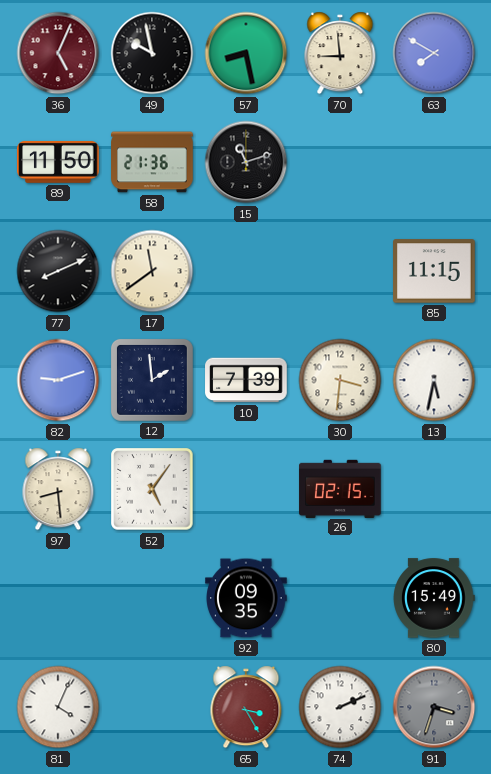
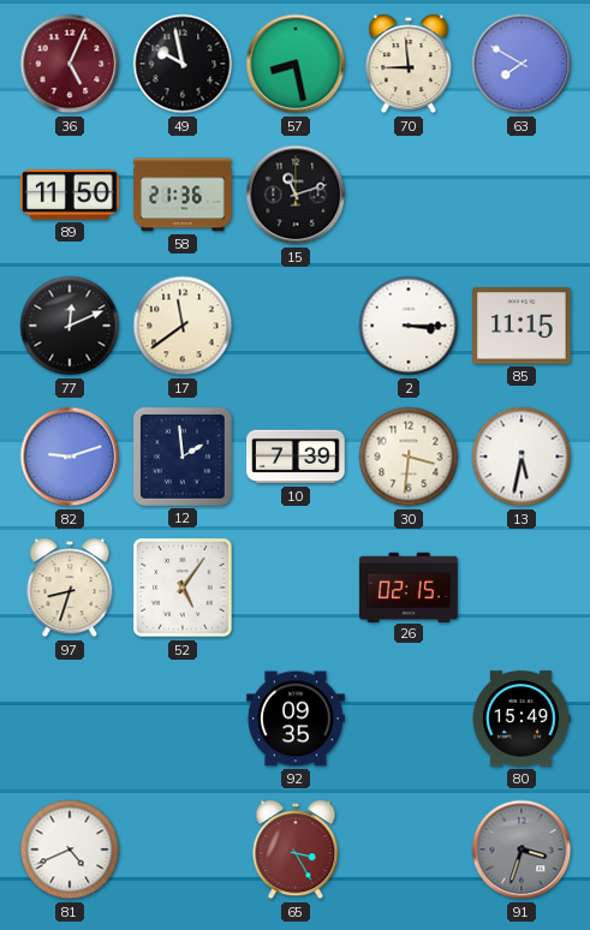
77: 8:11 -> 12:11 (70, 326)
2: none -> 3:15 (409, 326)
97: 8:29 -> 8:33 (70, 588)
81: 4:04 -> 4:41 (70, 849)
74: 2:11 -> none (340, 707)
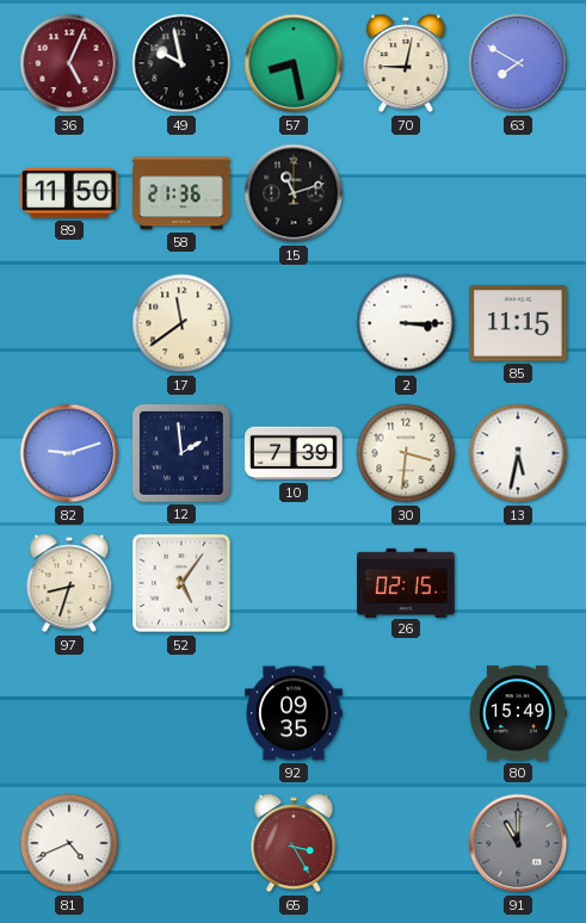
70: 8:59 -> 9:02 (406, 63)
77: 12:11 -> none (70, 326)
91: 3:33 -> 11:00 (518, 843)
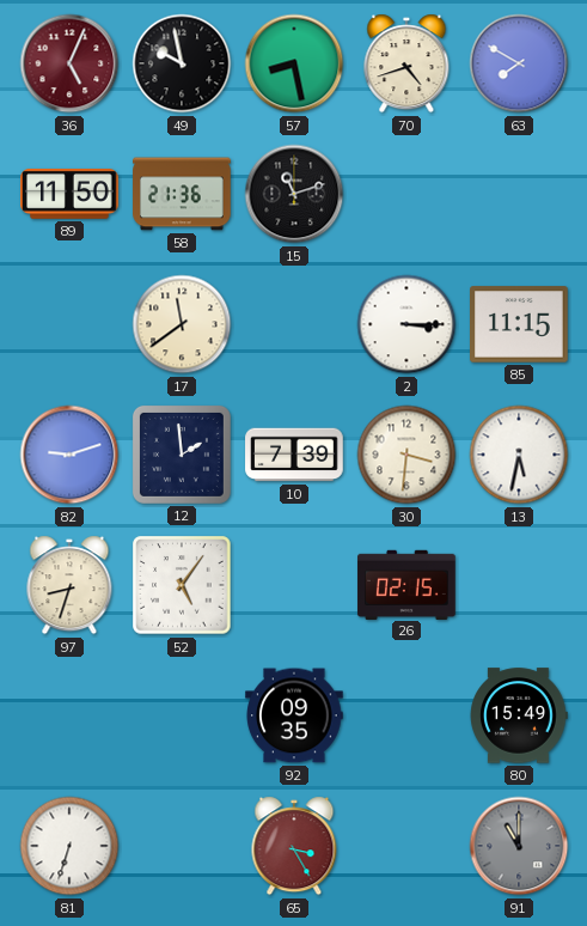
70: 9:02 -> 4:42 (406, 63)
81: 4:41 -> 6:33 (69, 846)
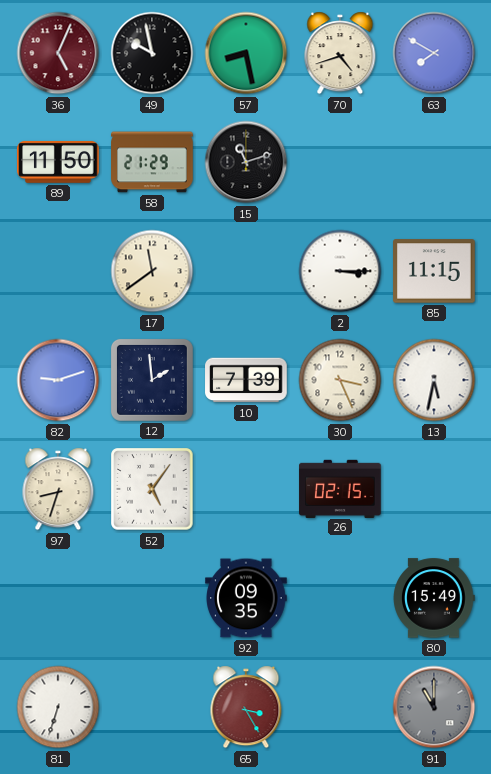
58: 21:36 -> 21:29 (152, 162)
30: 3:31 -> 3:26 (340, 380)
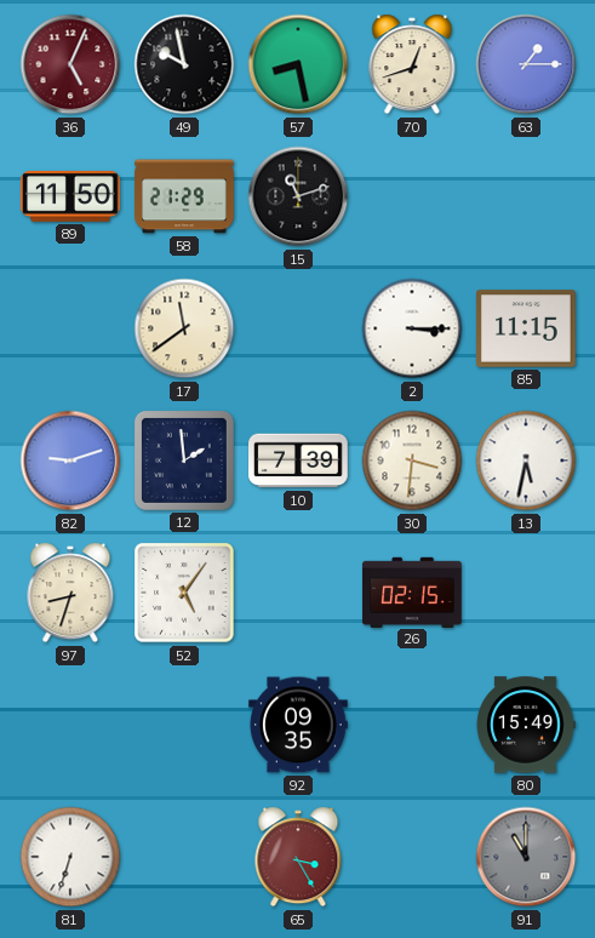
70: 4:42 -> 12:42 (412, 64)
63: 7:50 -> 1:15 (526, 64)
30: 3:26 -> 3:31 (412, 461)
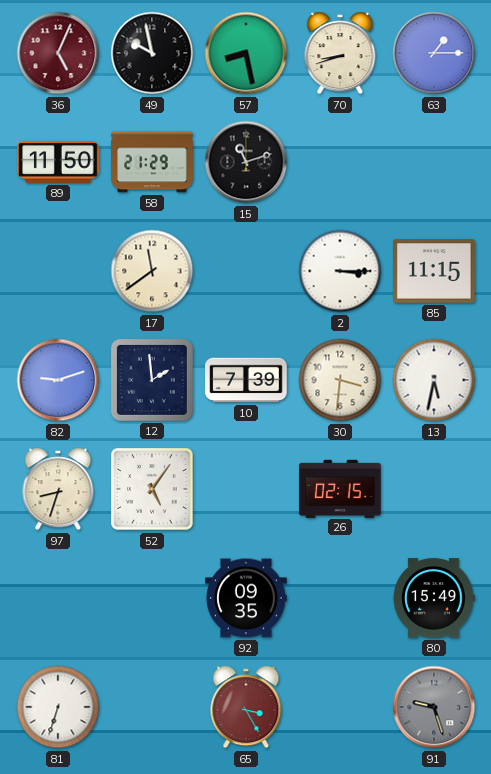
70: 12:42 -> 8:42 (340, 53)
91: 11:00 -> 9:27 (434, 707)
